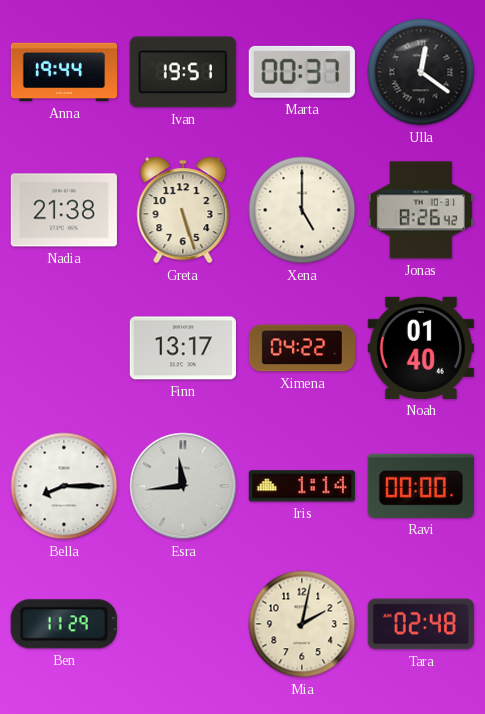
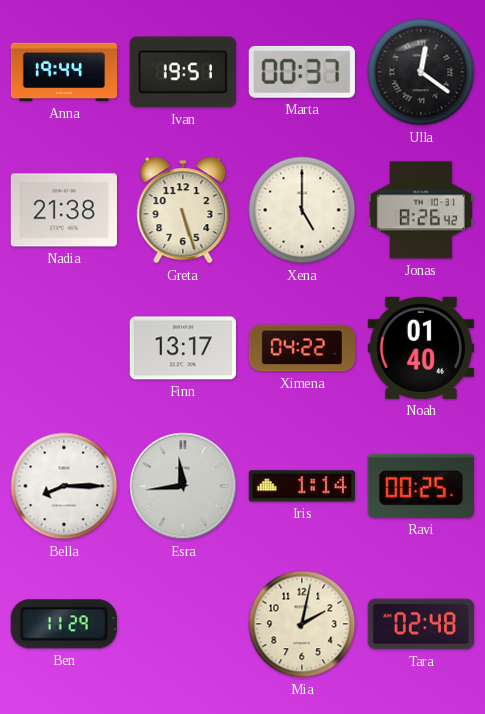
Ravi: 00:00 -> 00:25 (421, 486)
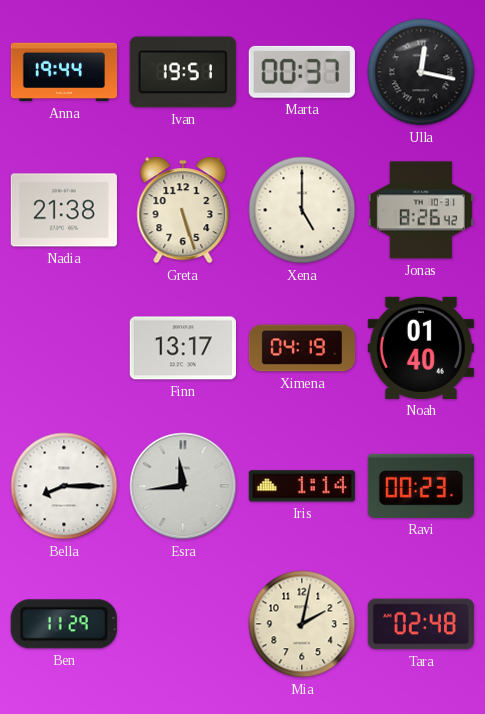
Ulla: 12:21 -> 12:17 (421, 72)
Ximena: 04:22 -> 04:19 (301, 348)
Ravi: 00:25 -> 00:23 (421, 486)
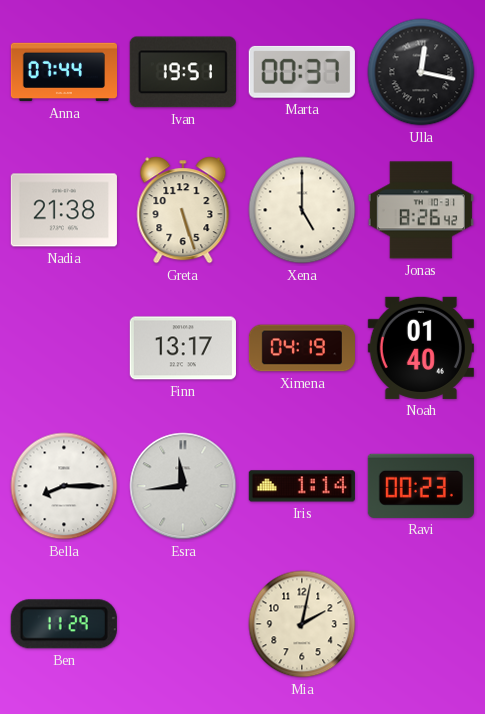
Anna: 19:44 -> 07:44 (63, 72)
Tara: 02:48 -> none (421, 624)
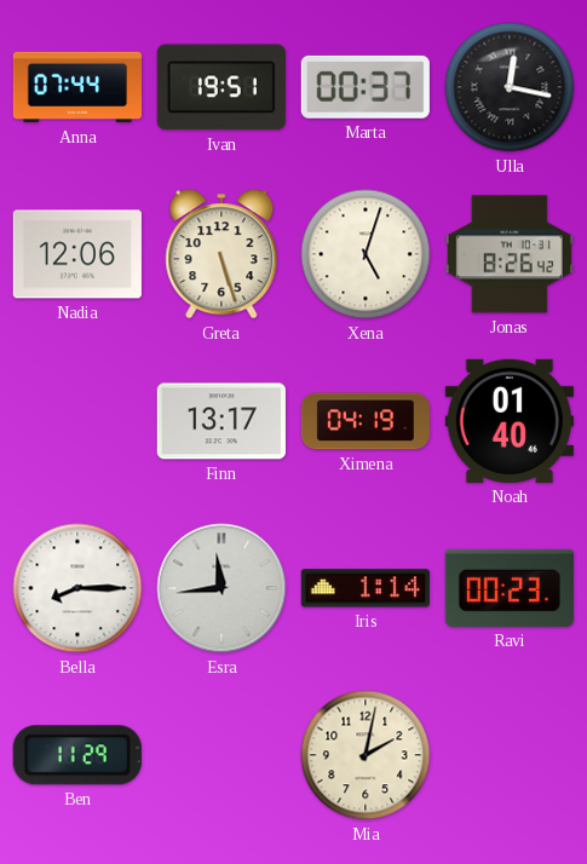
Nadia: 21:38 -> 12:06 (77, 254)
Xena: 5:00 -> 5:03 (366, 254)
